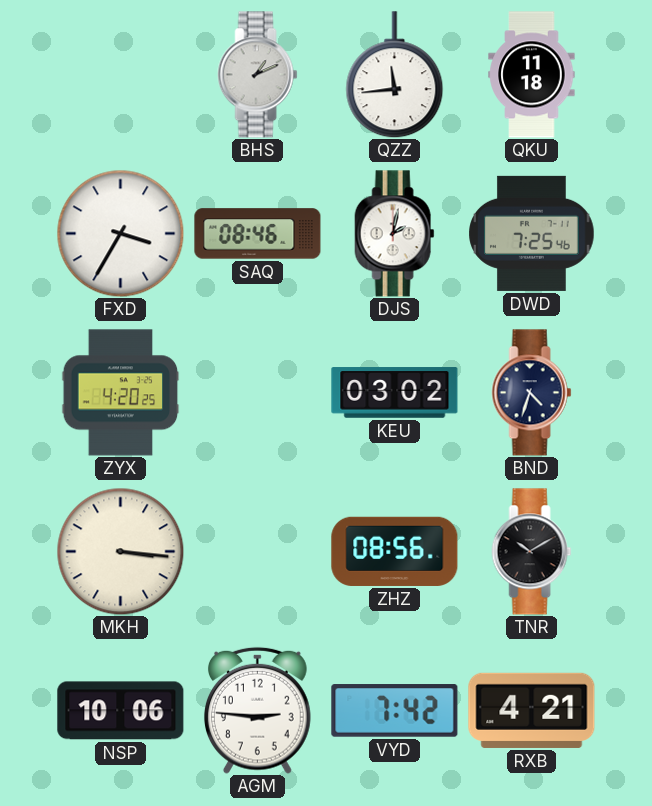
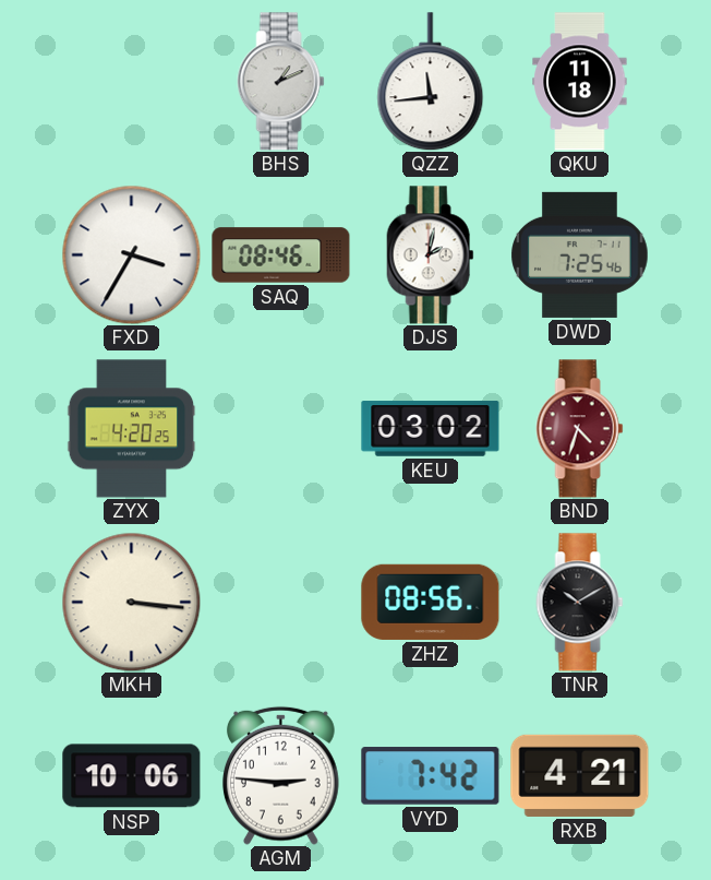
BND dial: navy -> burgundy (580, 429)
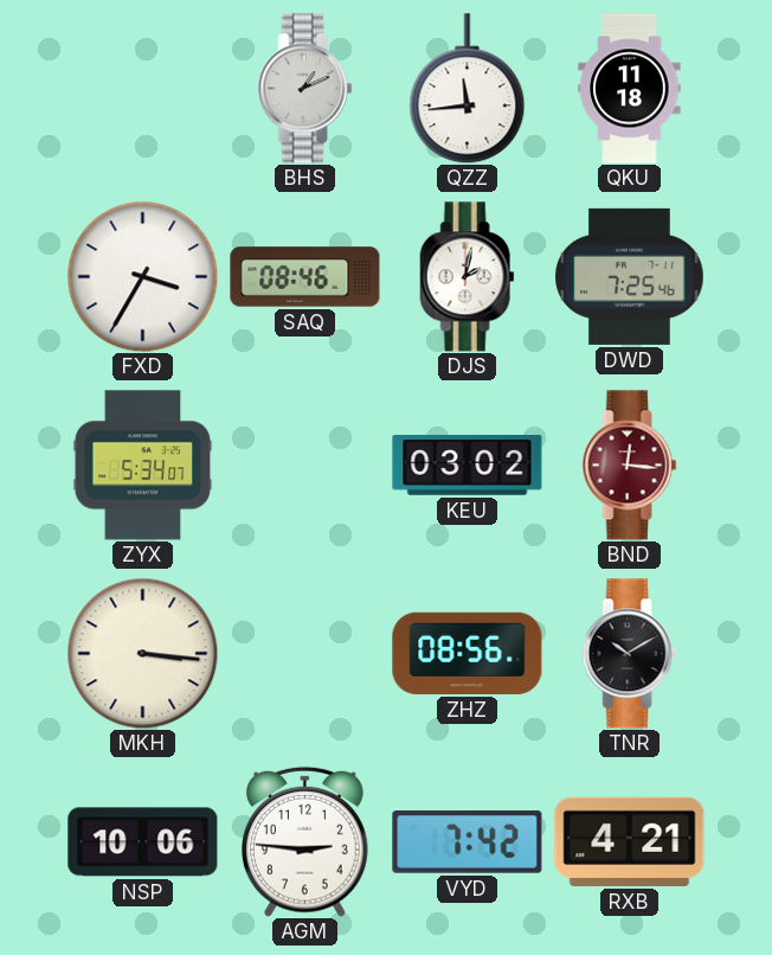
ZYX: 4:20 -> 5:34 (143, 466)
BND: 4:33 -> 12:16 (630, 466)
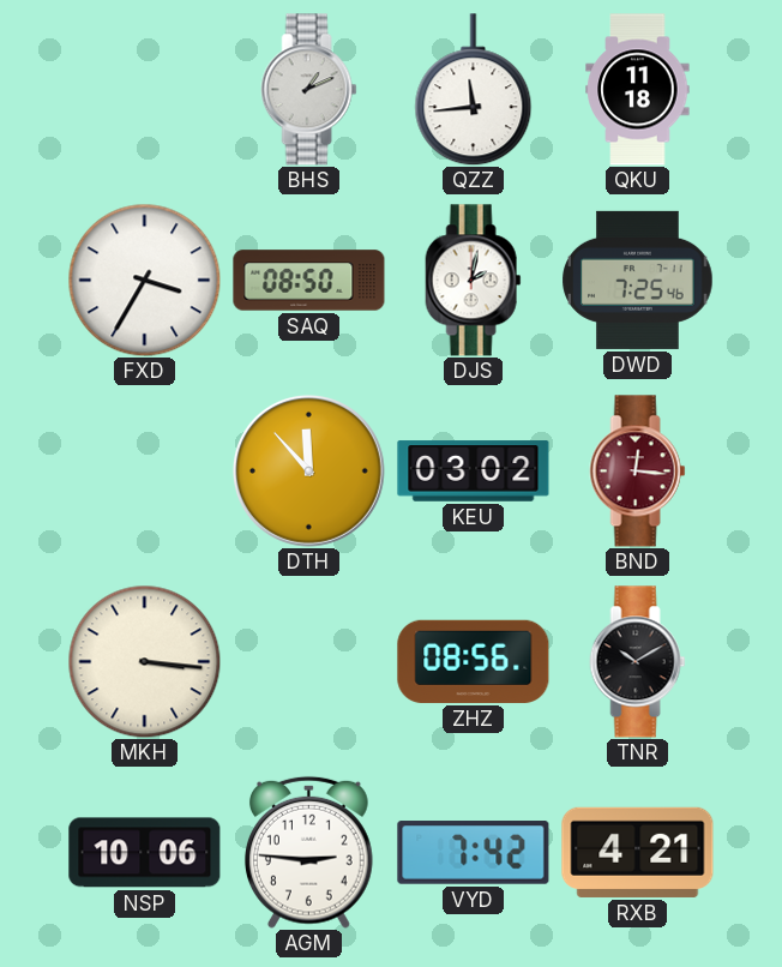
SAQ: 08:46 -> 08:50 (309, 281)
ZYX: 5:34 -> none (143, 466)
DTH: none -> 11:53 (308, 470)
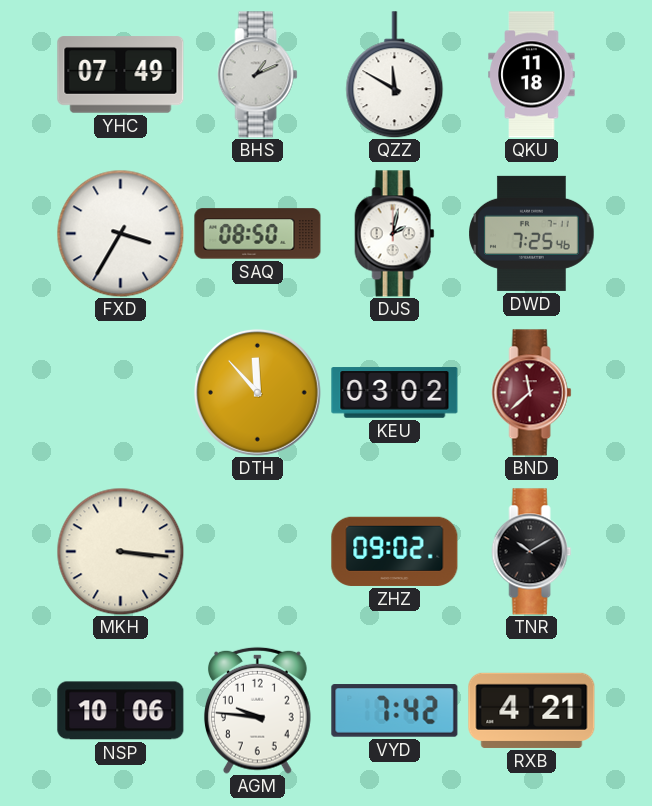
YHC: none -> 07:49 (121, 75)
QZZ: 11:44 -> 11:50 (395, 75)
BND: 12:16 -> 11:38 (532, 393)
ZHZ: 08:56 -> 09:02 (395, 551)
AGM: 2:46 -> 9:46 (258, 710)
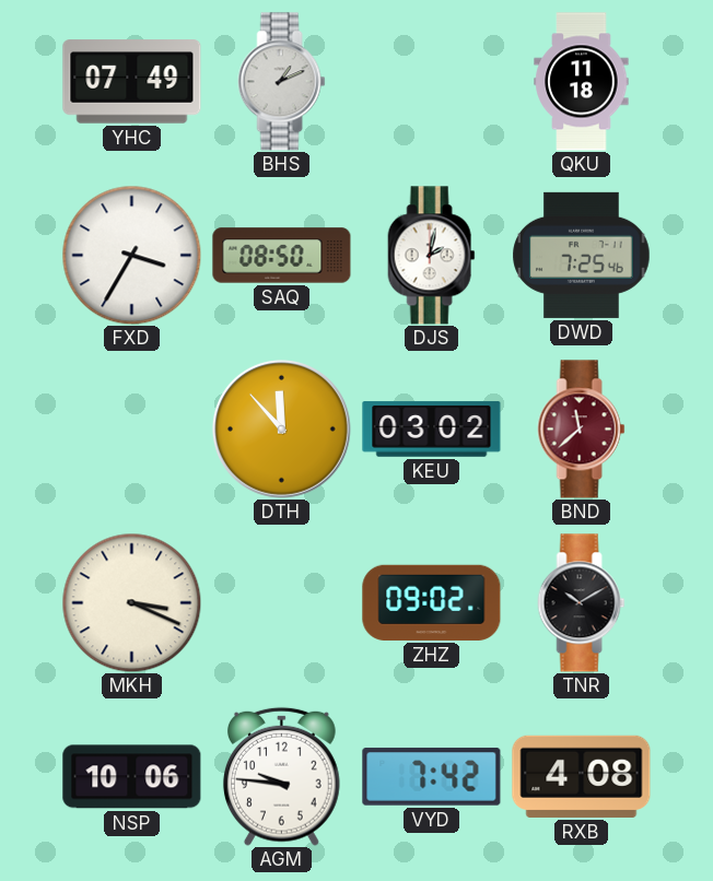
QZZ: 11:50 -> none (395, 75)
MKH: 3:16 -> 3:19 (131, 602)
RXB: 4:21 -> 4:08 (582, 776)
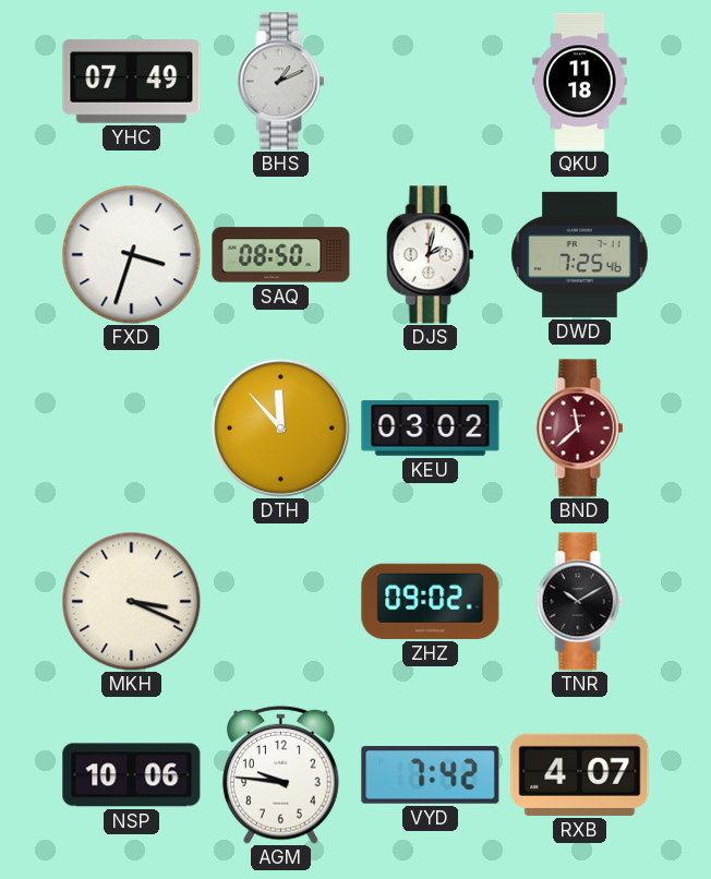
FXD: 3:35 -> 3:33 (131, 254)
RXB: 4:08 -> 4:07 (580, 774)
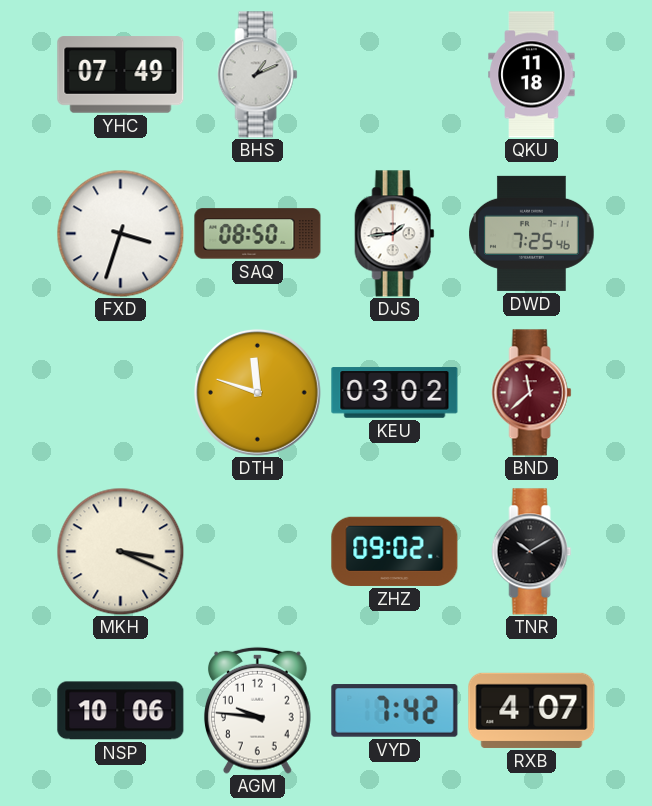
DJS: 2:02 -> 1:44 (395, 234)
DTH: 11:53 -> 11:48 (257, 392)
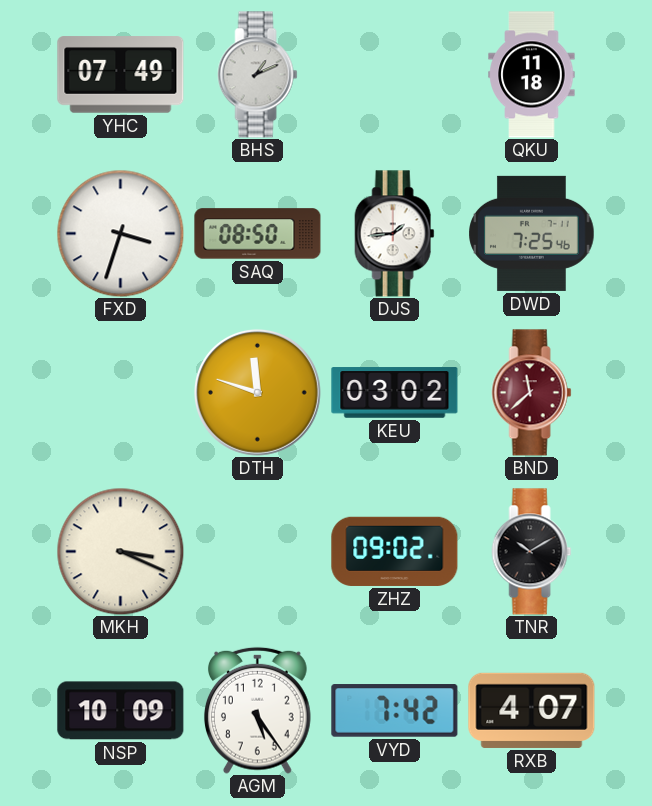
NSP: 10:06 -> 10:09 (121, 711)
AGM: 9:46 -> 5:24 (258, 710)
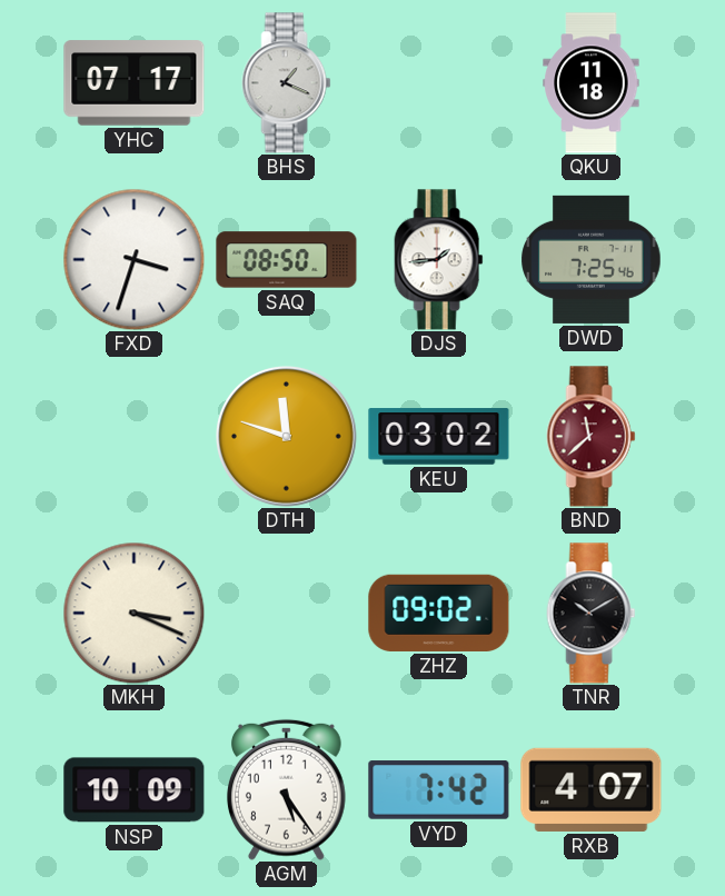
YHC: 07:49 -> 07:17 (135, 83)
BHS: 1:11 -> 1:19 (287, 83)
